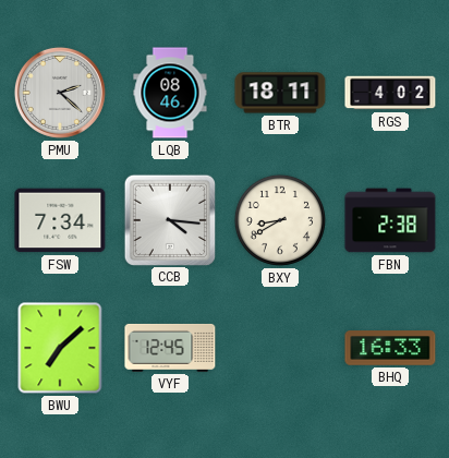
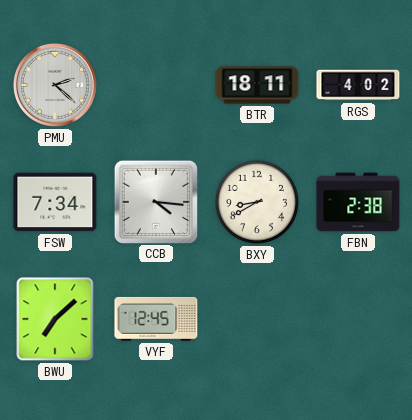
LQB: 08:46 -> none (170, 93)
BHQ: 16:33 -> none (390, 348)
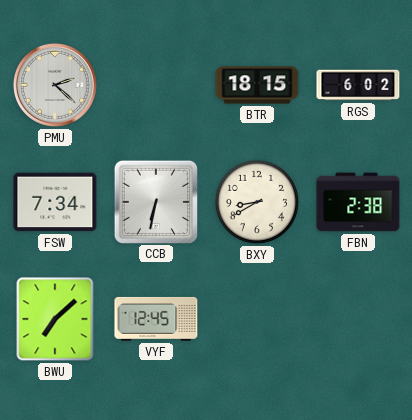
BTR: 18:11 -> 18:15 (257, 85)
RGS: 4:02 -> 6:02 (358, 85)
CCB: 4:16 -> 6:32 (155, 201)
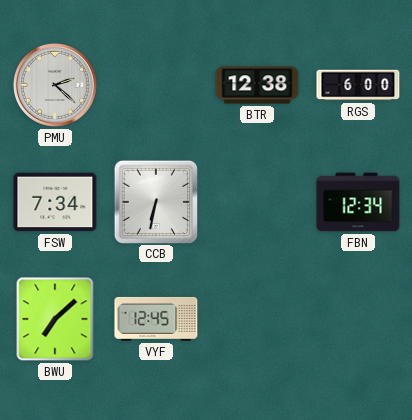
BTR: 18:15 -> 12:38 (257, 85)
RGS: 6:02 -> 6:00 (358, 85)
BXY: 8:40 -> none (257, 202)
FBN: 2:38 -> 12:34 (358, 202)
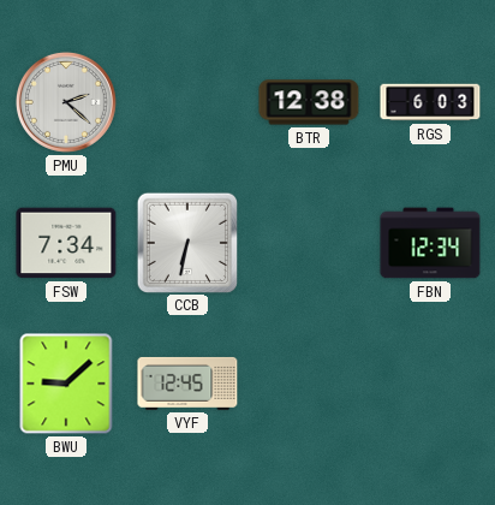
RGS: 6:00 -> 6:03 (430, 102)
BWU: 7:08 -> 9:08 (66, 384)
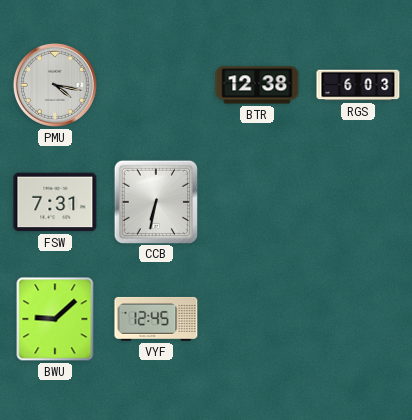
PMU: 2:22 -> 4:17 (55, 85)
FSW: 7:34 -> 7:31 (55, 202)
FBN: 12:34 -> none (430, 243)
